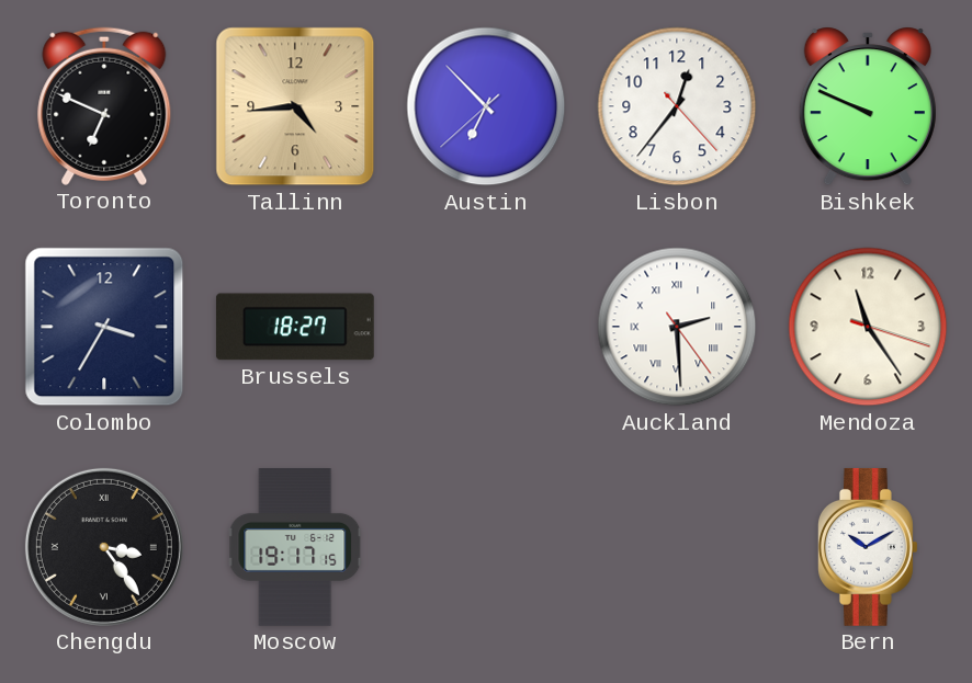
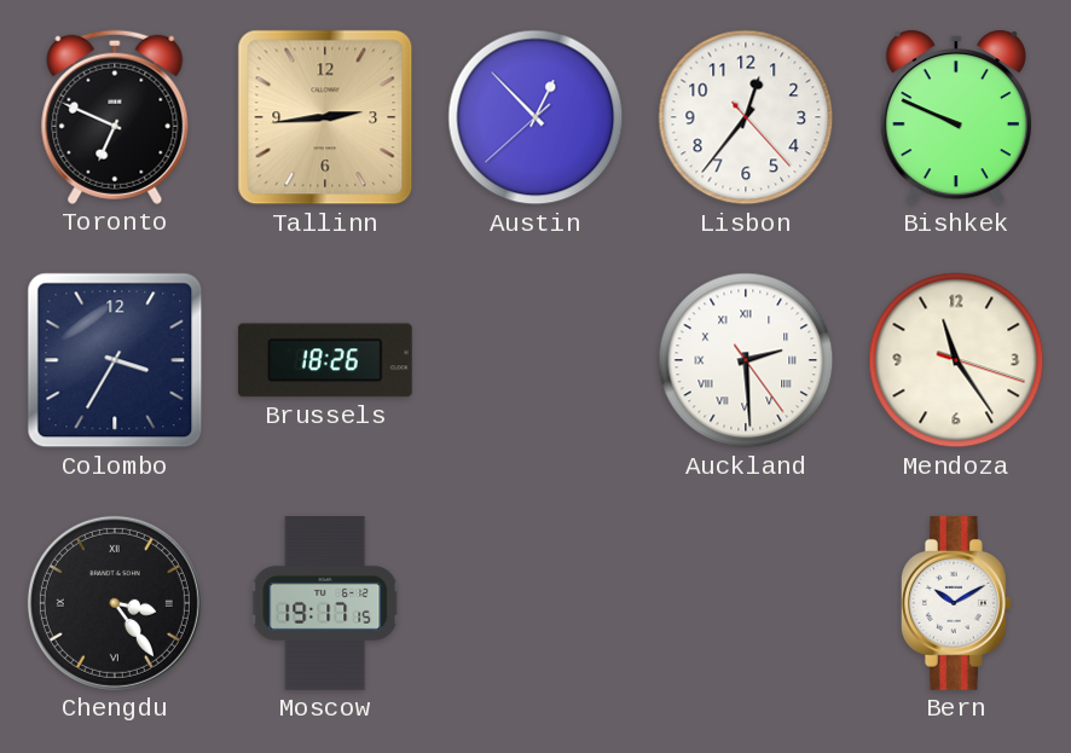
Tallinn: 4:44 -> 2:44 (325, 117)
Austin: 6:52 -> 12:52 (535, 117)
Brussels: 18:27 -> 18:26 (325, 360)
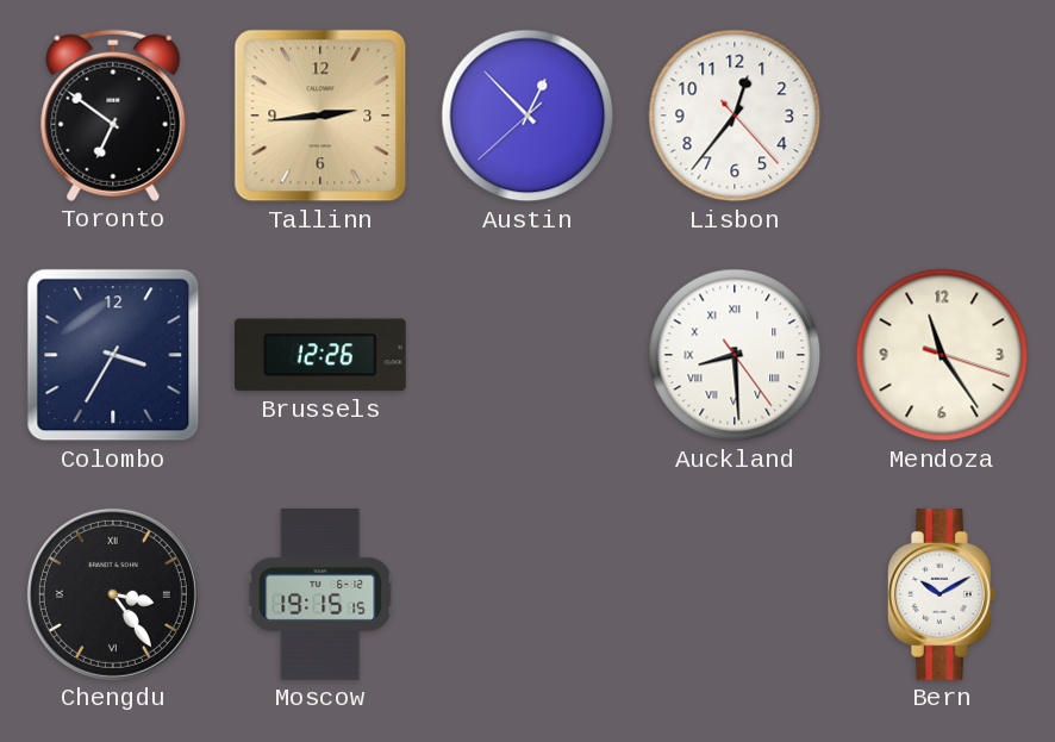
Toronto: 6:49 -> 6:51 (113, 116)
Bishkek: 9:49 -> none (956, 117)
Brussels: 18:26 -> 12:26 (320, 355)
Auckland: 2:29 -> 8:29 (735, 355)
Moscow: 19:17 -> 19:15 (320, 596)
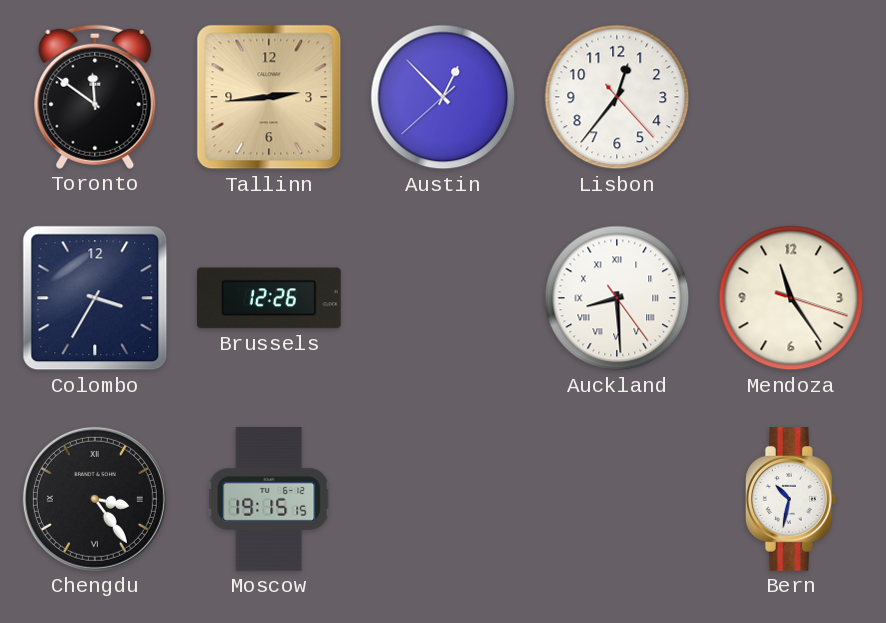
Toronto: 6:51 -> 11:51 (95, 97)
Bern: 10:10 -> 10:32 (791, 499)
